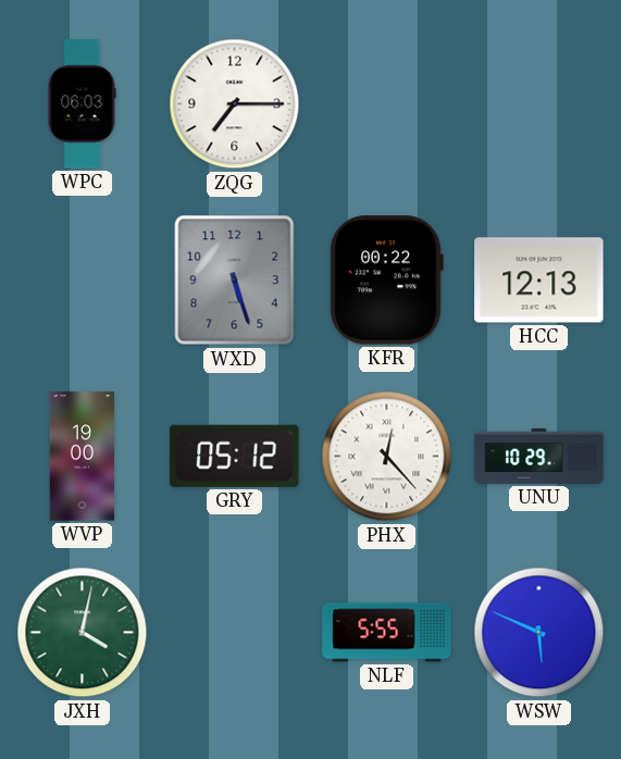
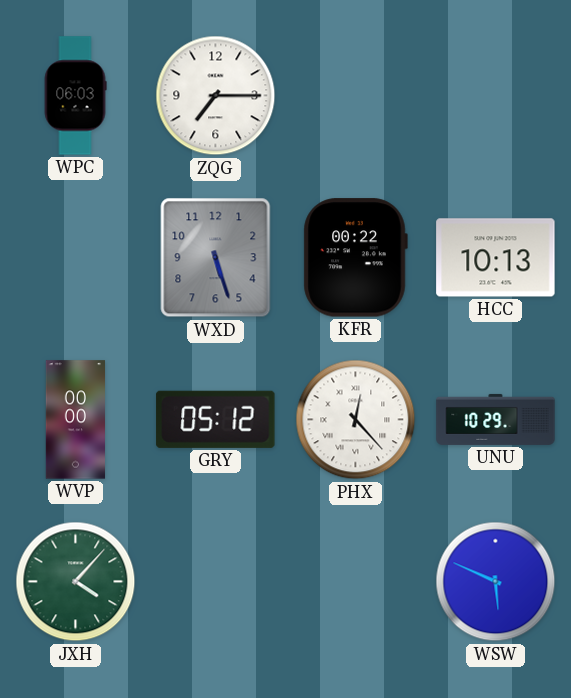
HCC: 12:13 -> 10:13 (496, 258)
WVP: 19:00 -> 00:00 (76, 420)
JXH: 4:02 -> 4:07 (76, 582)
NLF: 5:55 -> none (387, 633)
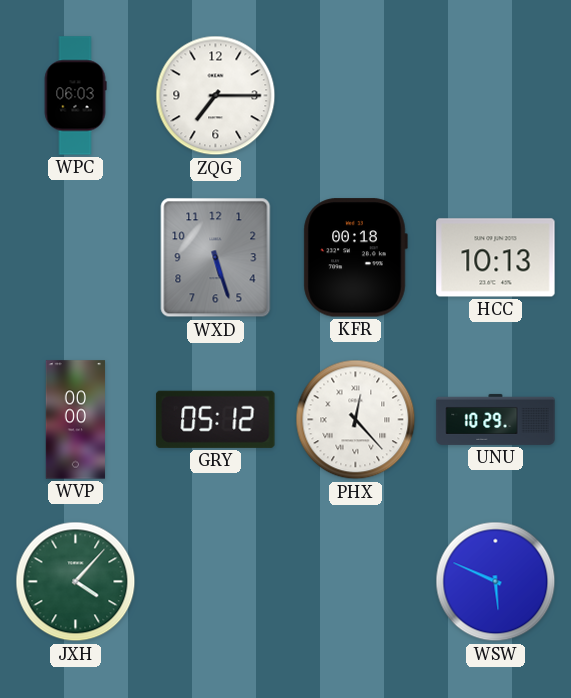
KFR: 00:22 -> 00:18 (355, 258)
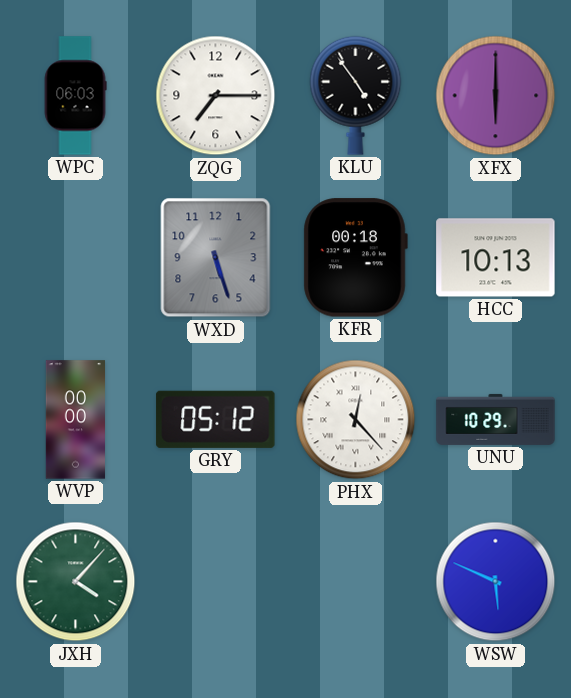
KLU: none -> 4:54 (356, 95)
XFX: none -> 6:00 (496, 96)
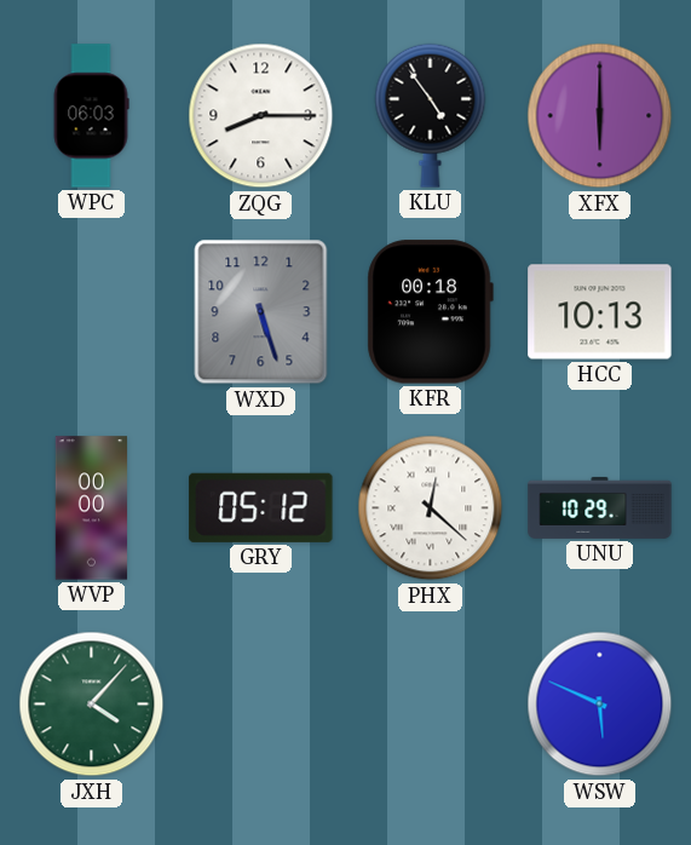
ZQG: 7:15 -> 8:15 (261, 116)
PHX: 12:23 -> 12:22 (431, 508)
